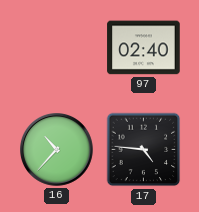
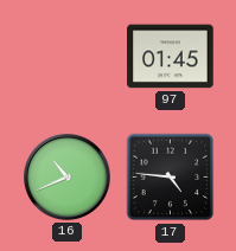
97: 02:40 -> 01:45 (171, 57)
16: 10:37 -> 10:41 (68, 178)
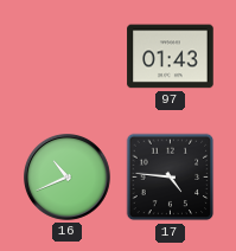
97: 01:45 -> 01:43 (171, 57)
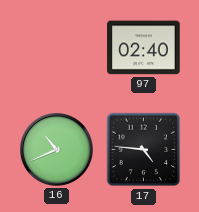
97: 01:43 -> 02:40 (144, 48)
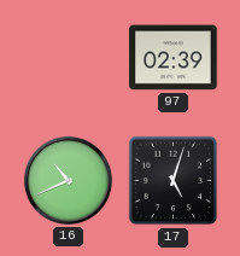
97: 02:40 -> 02:39 (174, 58)
17: 4:46 -> 5:03 (174, 181)
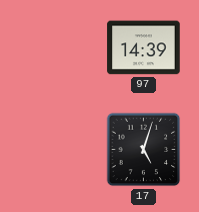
97: 02:39 -> 14:39 (144, 48)
16: 10:41 -> none (69, 181)
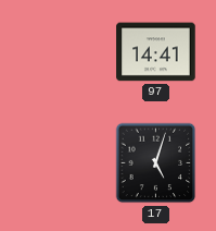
97: 14:39 -> 14:41 (156, 52)
